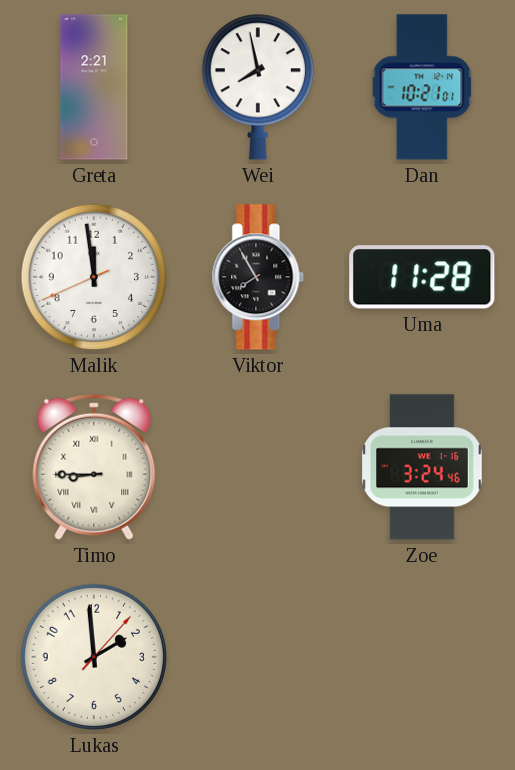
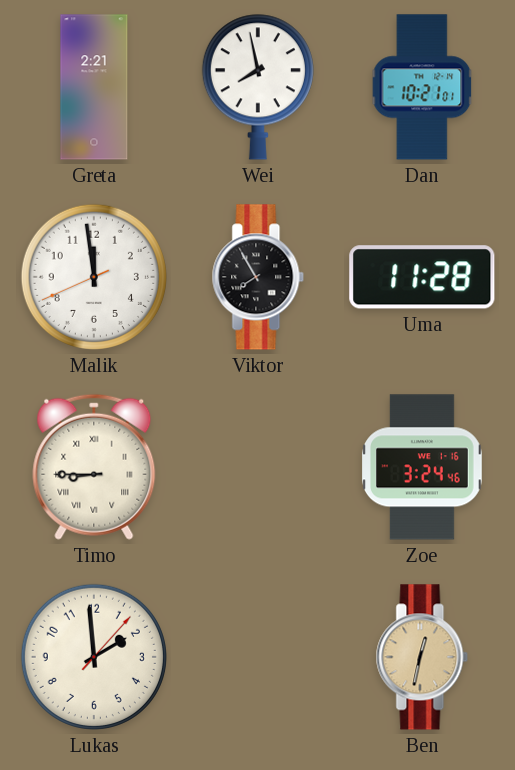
Ben: none -> 12:32 (422, 657)
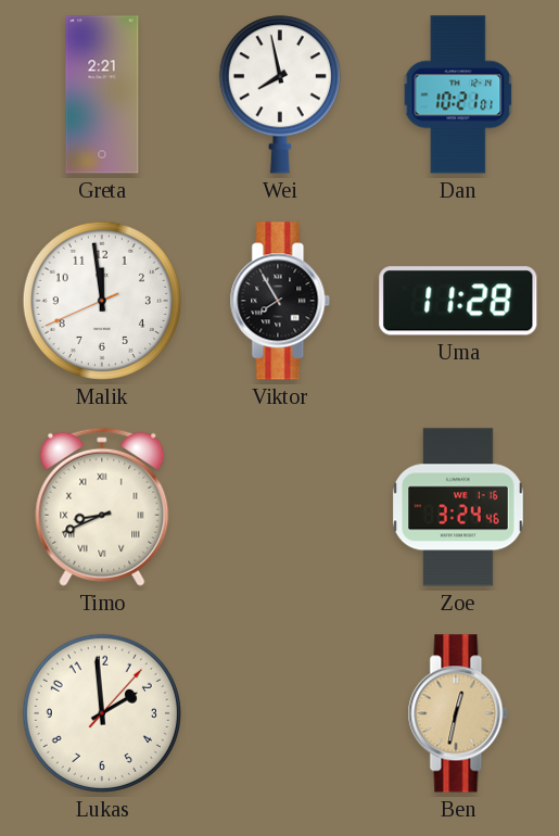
Timo: 8:45 -> 8:41 (102, 507)
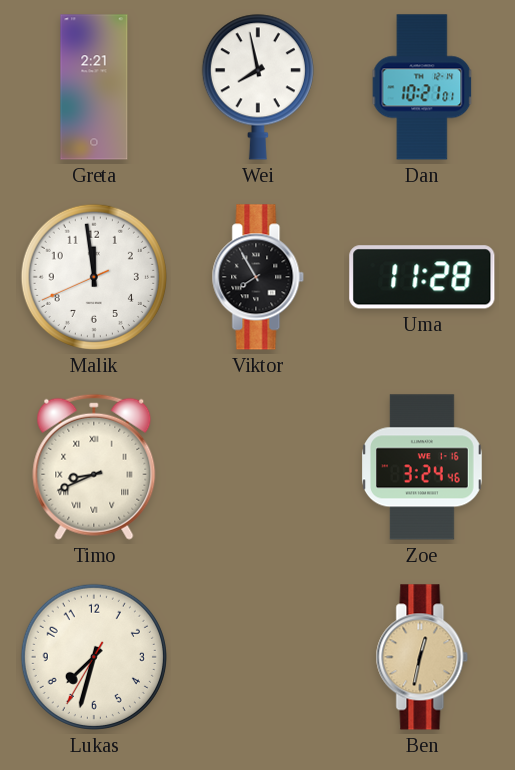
Lukas: 1:59 -> 7:32 (94, 657)
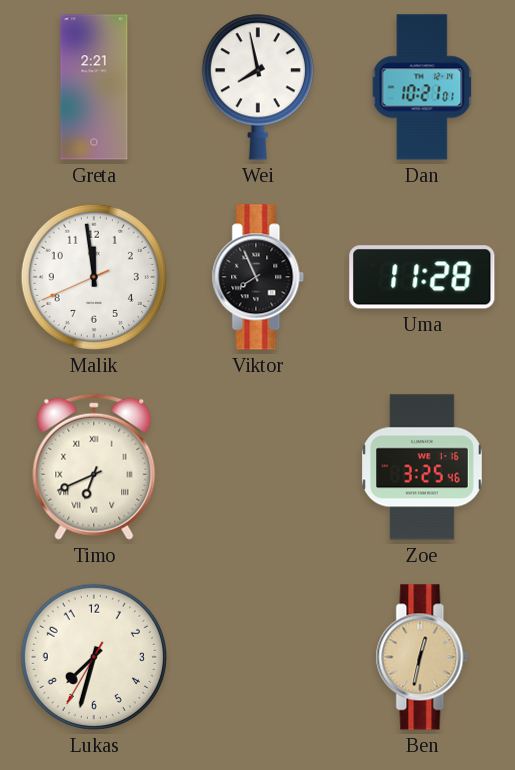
Viktor: 7:55 -> 7:56 (258, 277)
Timo: 8:41 -> 6:41 (94, 467)
Zoe: 3:24 -> 3:25 (423, 467)
